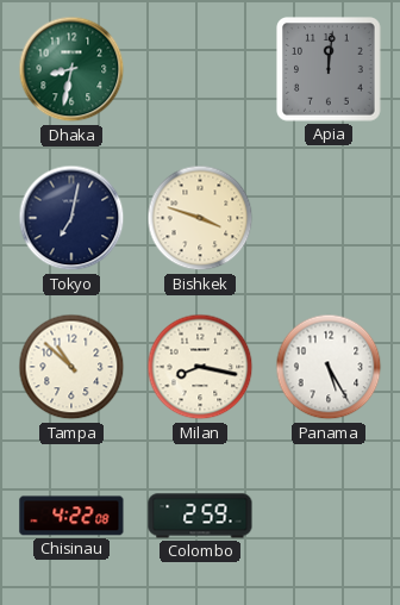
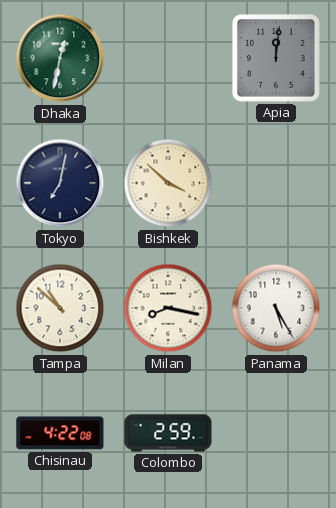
Dhaka: 8:32 -> 12:32 (60, 58)
Bishkek: 3:48 -> 3:52 (168, 183)
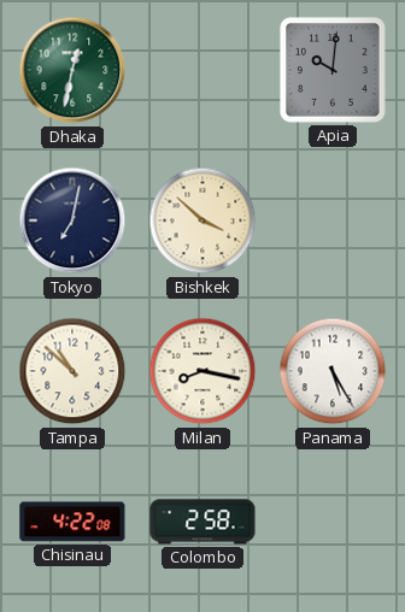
Apia: 12:01 -> 10:01 (333, 70)
Colombo: 2:59 -> 2:58 (202, 522)
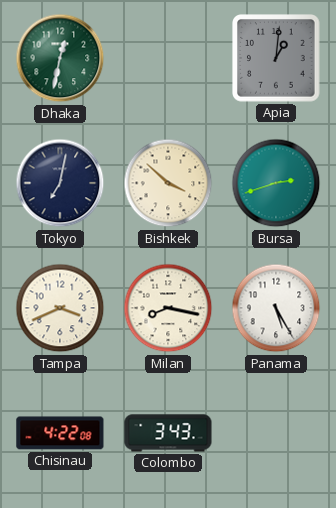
Apia: 10:01 -> 1:01 (276, 58)
Bursa: none -> 2:42 (276, 183)
Tampa: 10:52 -> 3:41 (60, 308)
Colombo: 2:58 -> 3:43 (168, 433)
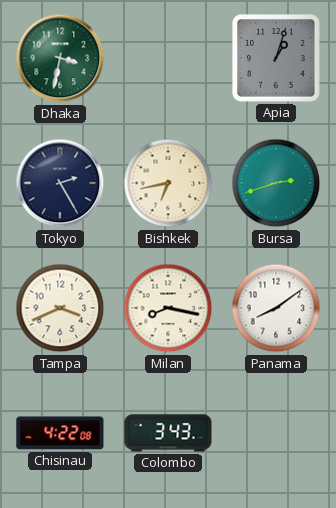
Dhaka: 12:32 -> 3:32 (60, 58)
Apia: 1:01 -> 1:03 (276, 58)
Tokyo: 7:02 -> 2:25 (60, 183)
Bishkek: 3:52 -> 6:43 (168, 183)
Panama: 5:25 -> 8:09 (276, 308)
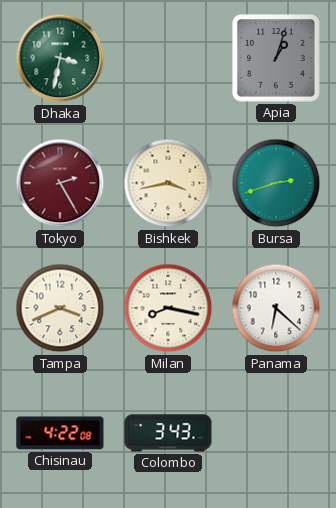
Tokyo dial: navy -> burgundy (60, 183)
Bishkek: 6:43 -> 3:43 (168, 183)
Panama: 8:09 -> 6:22 (276, 308)
